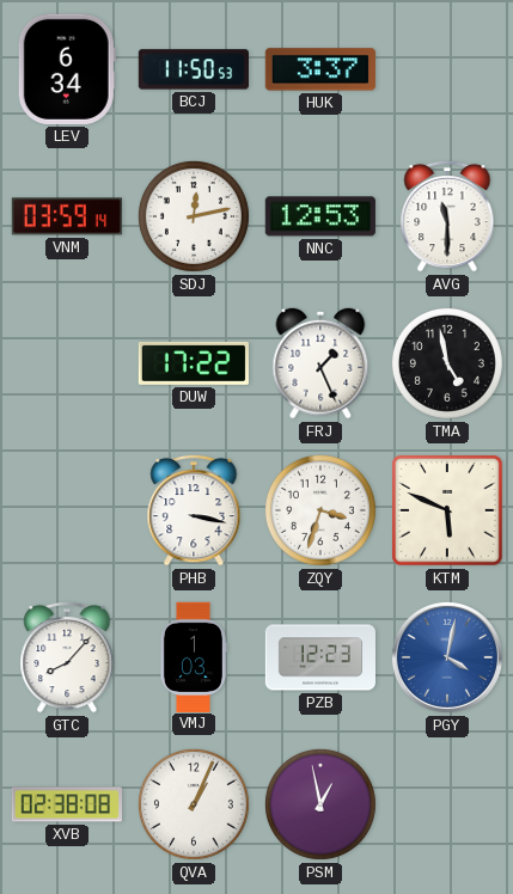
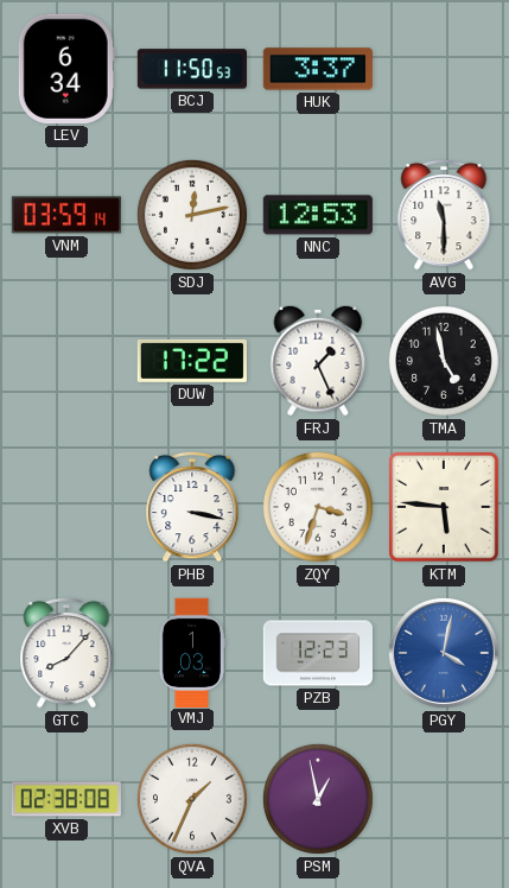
KTM: 5:49 -> 5:46 (444, 507)
QVA: 1:04 -> 1:34 (192, 799)
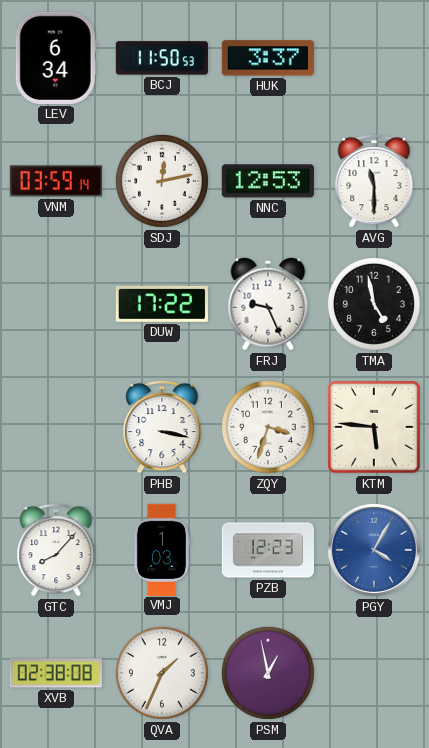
FRJ: 1:26 -> 9:26 (268, 304)
PGY: 4:02 -> 4:05 (374, 550)
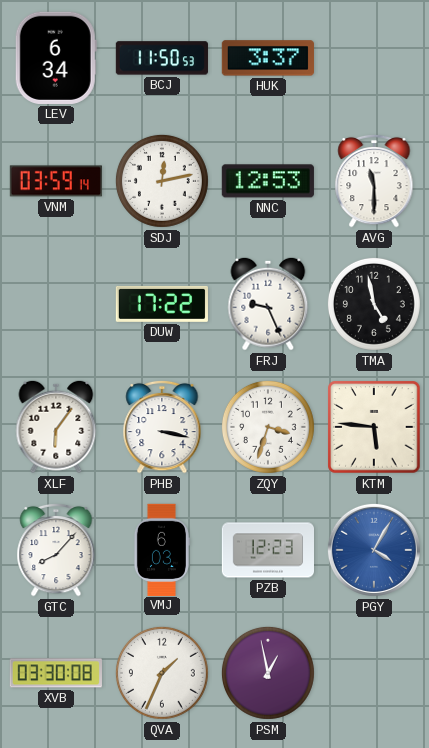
XLF: none -> 6:06 (56, 427)
VMJ: 1:03 -> 6:03 (161, 549)
XVB: 02:38 -> 03:30 (56, 673)
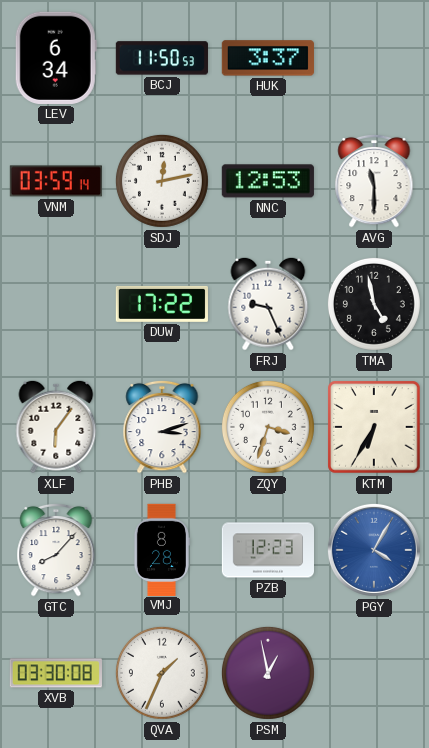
PHB: 3:17 -> 3:12 (162, 427)
KTM: 5:46 -> 6:35 (374, 427)
VMJ: 6:03 -> 8:28 (161, 549)
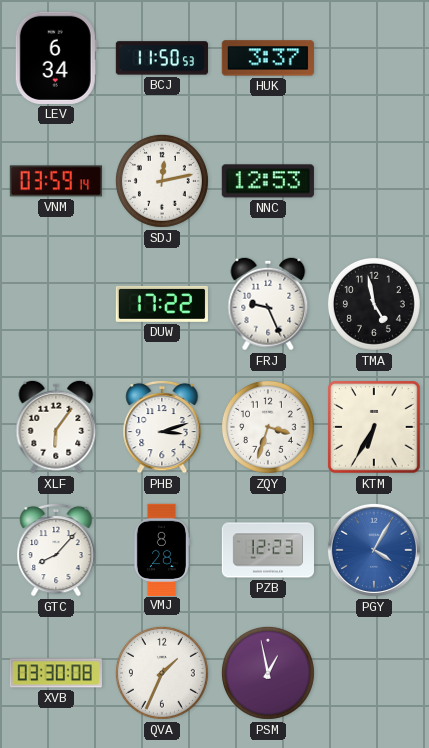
AVG: 11:30 -> none (374, 181)
